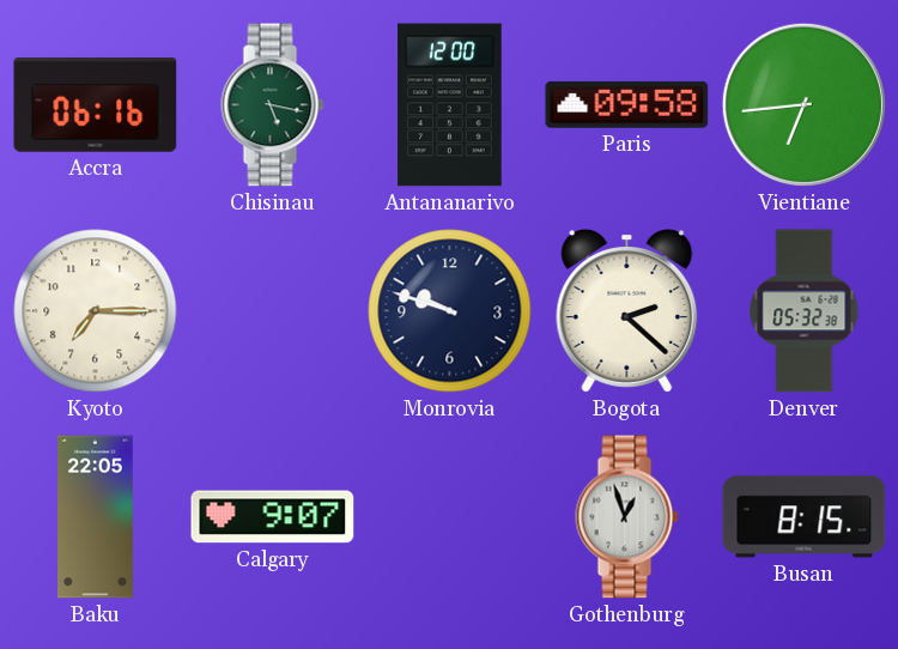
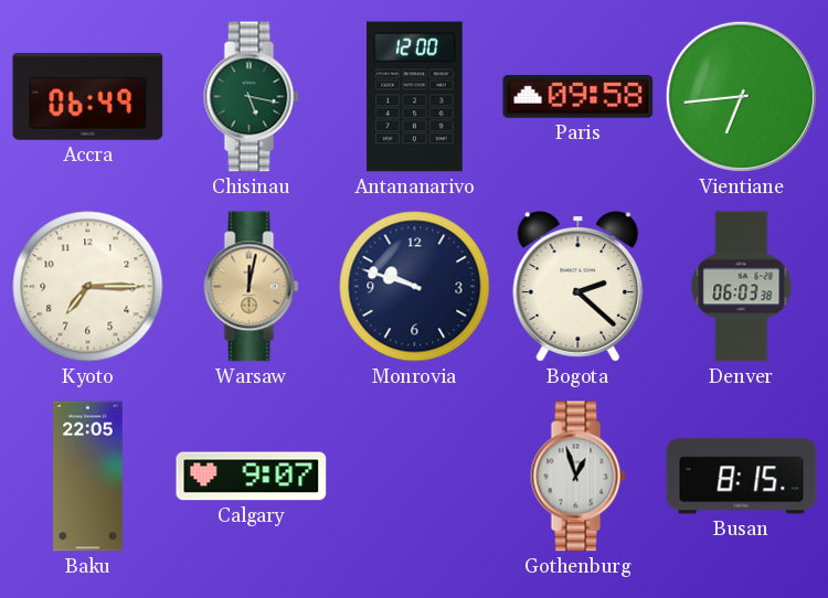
Accra: 06:16 -> 06:49 (88, 96)
Warsaw: none -> 12:02 (252, 287)
Denver: 05:32 -> 06:03 (742, 287)
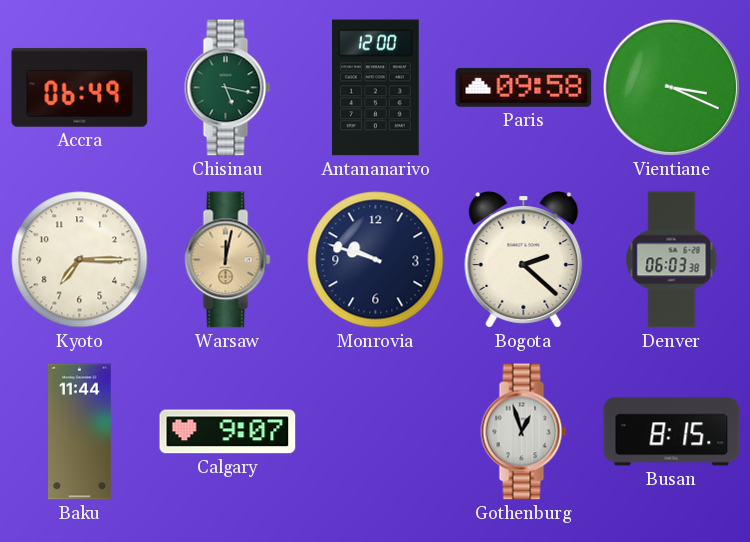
Vientiane: 6:44 -> 3:19 (671, 87)
Baku: 22:05 -> 11:44 (80, 432)
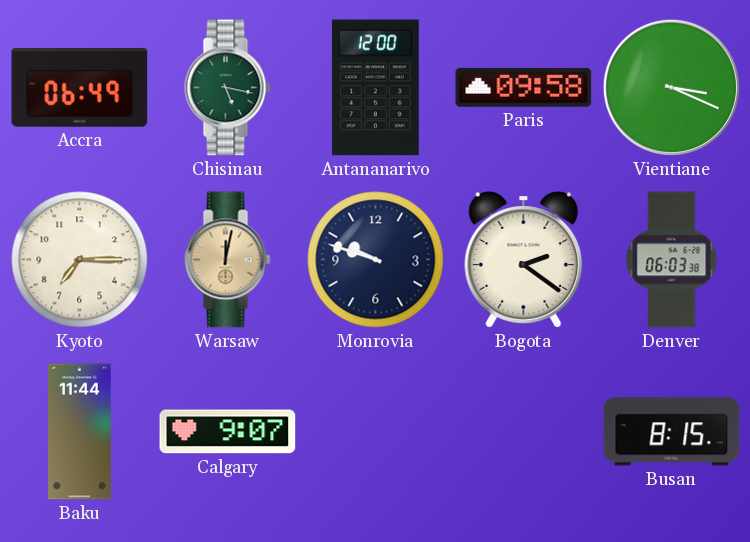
Bogota: 2:22 -> 2:21 (524, 260)
Gothenburg: 12:57 -> none (524, 432)
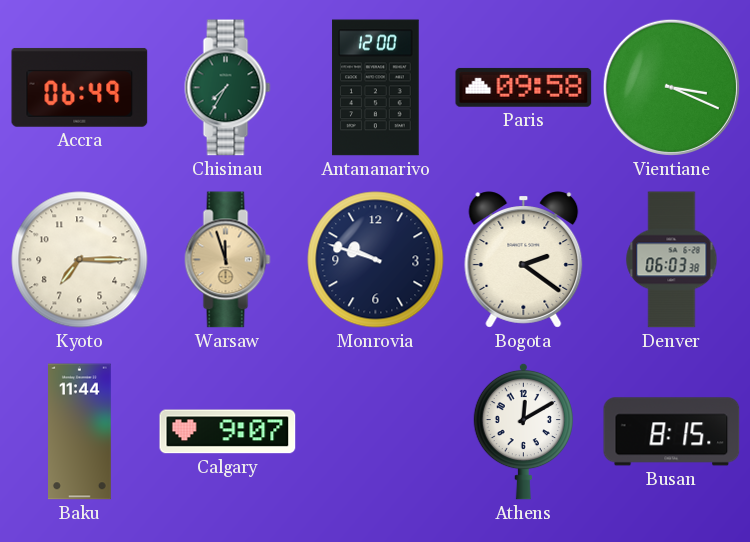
Chisinau: 5:17 -> 7:35 (228, 88)
Warsaw: 12:02 -> 11:57 (228, 260)
Athens: none -> 12:10 (523, 431)
